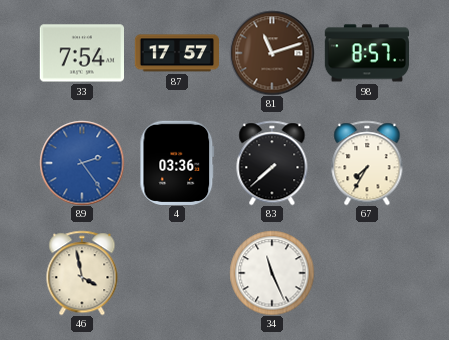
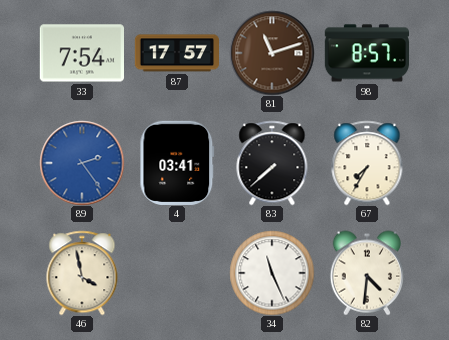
4: 03:36 -> 03:41 (177, 163)
82: none -> 4:31 (367, 273)
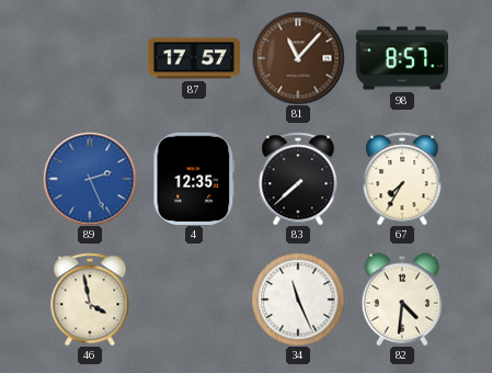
33: 7:54 -> none (81, 53)
81: 11:12 -> 11:07 (298, 58)
89: 2:24 -> 2:26 (90, 179)
4: 03:41 -> 12:35 (194, 179)
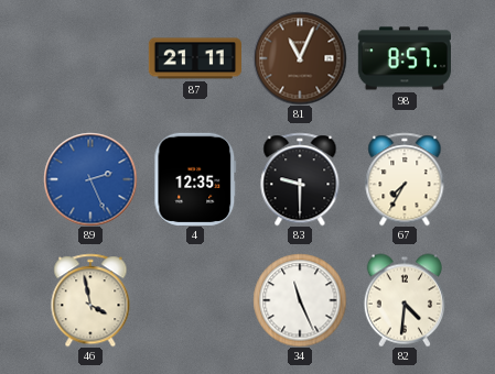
87: 17:57 -> 21:11 (194, 58)
81: 11:07 -> 11:04 (300, 58)
83: 7:38 -> 9:30 (300, 179)
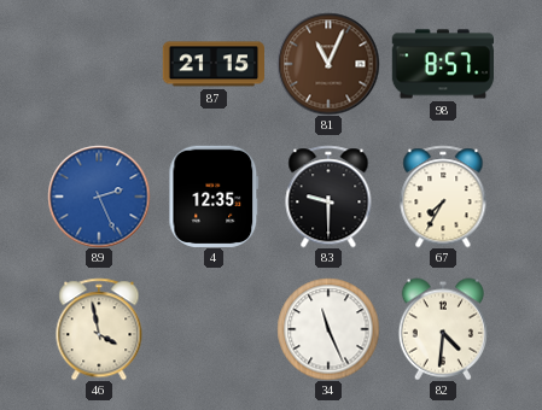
87: 21:11 -> 21:15 (212, 64)
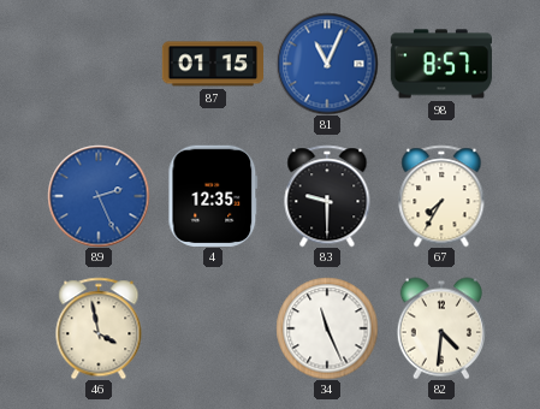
87: 21:15 -> 01:15 (212, 64)
81 dial: brown -> blue (327, 64)
